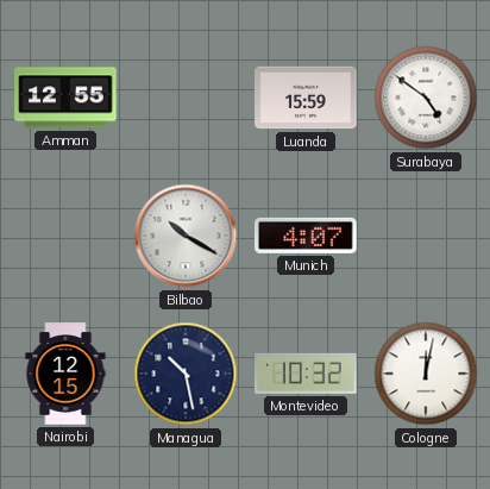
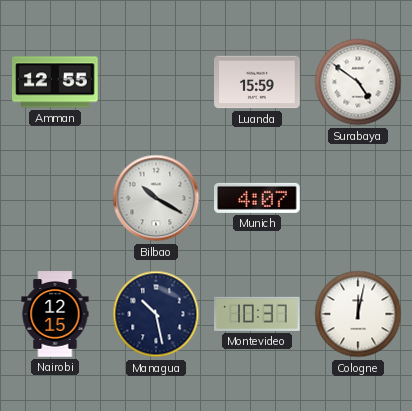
Montevideo: 10:32 -> 10:37 (257, 314)
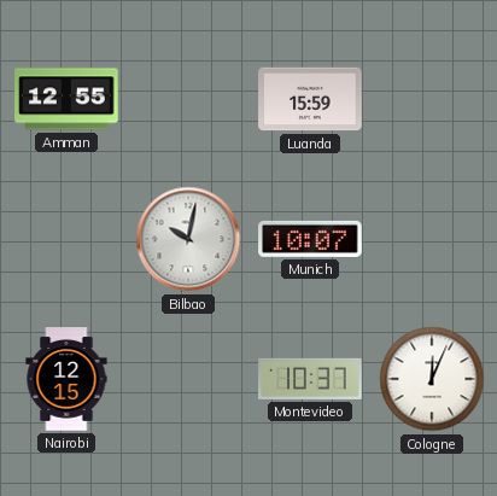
Surabaya: 4:51 -> none (358, 82)
Bilbao: 10:20 -> 10:02 (188, 239)
Munich: 4:07 -> 10:07 (310, 239)
Managua: 10:28 -> none (156, 314)
Cologne: 12:02 -> 12:04 (432, 379)
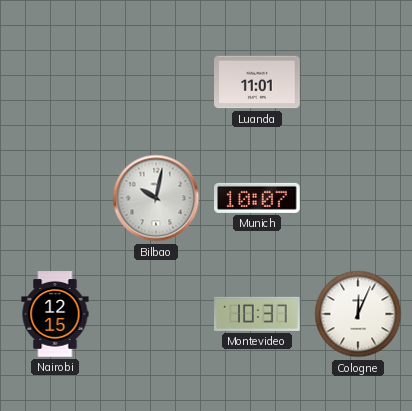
Amman: 12:55 -> none (66, 99)
Luanda: 15:59 -> 11:01 (257, 82)
